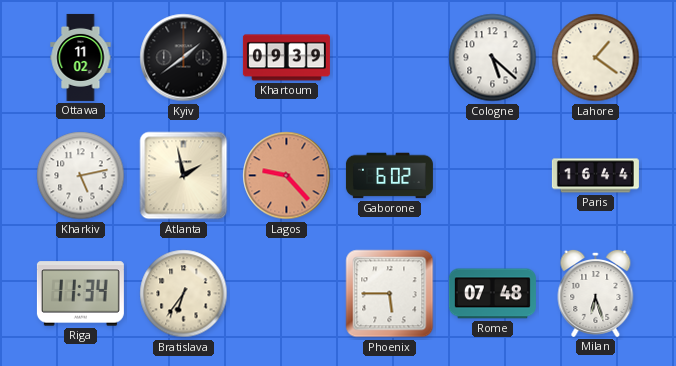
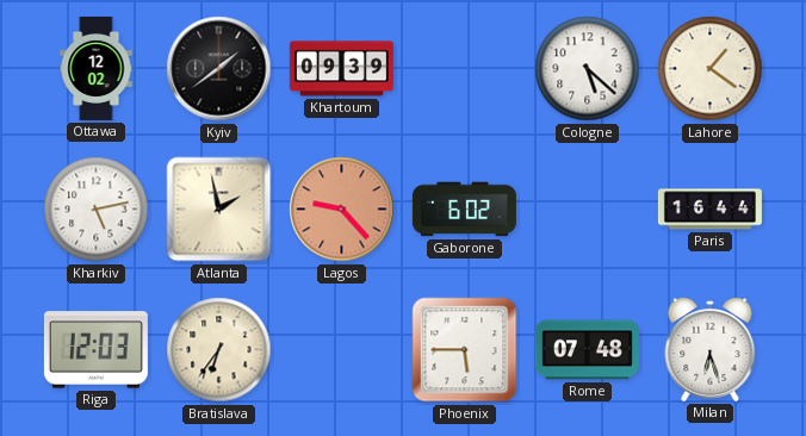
Ottawa: 11:02 -> 12:02 (97, 68)
Riga: 11:34 -> 12:03 (95, 350)
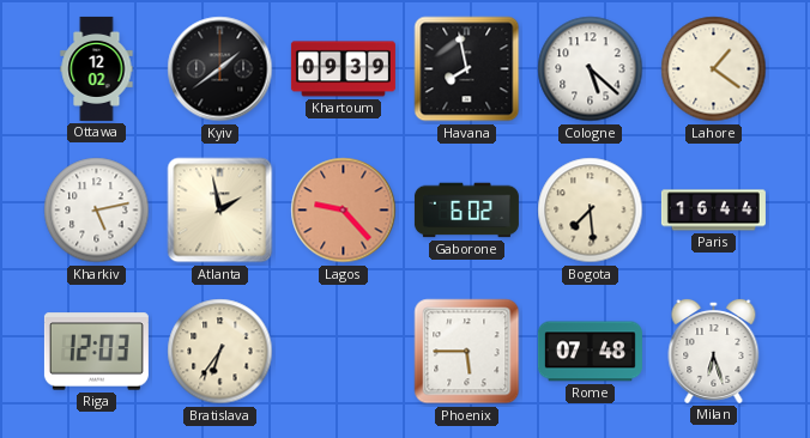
Havana: none -> 7:58 (467, 69)
Bogota: none -> 7:29 (591, 211)
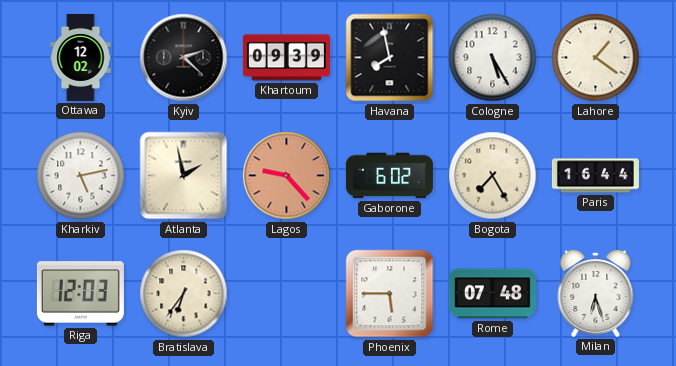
Kyiv: 1:39 -> 2:22 (184, 58)
Cologne: 5:22 -> 5:25 (493, 58)
Bogota: 7:29 -> 7:25 (493, 176)
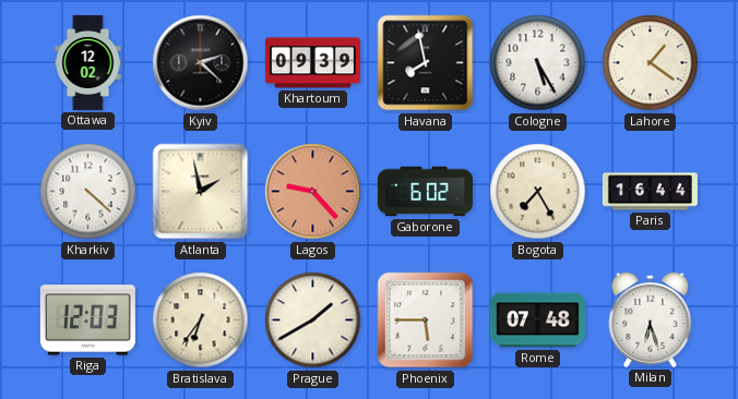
Kharkiv: 5:13 -> 4:22 (88, 192)
Prague: none -> 1:40 (313, 321)
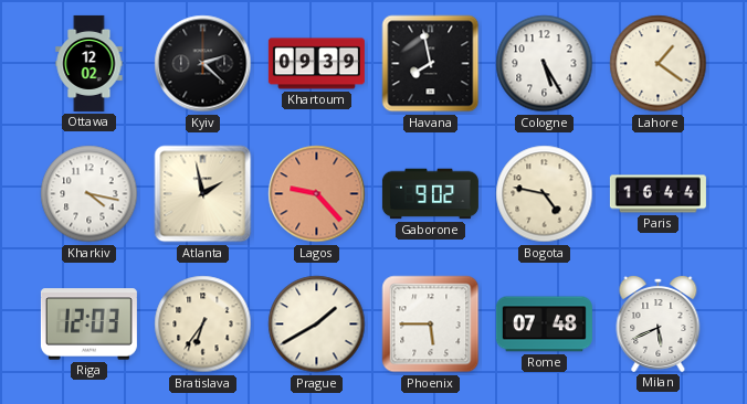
Kharkiv: 4:22 -> 4:17 (90, 194)
Gaborone: 6:02 -> 9:02 (430, 194)
Bogota: 7:25 -> 4:47 (545, 194)
Milan: 6:27 -> 5:41 (659, 323)
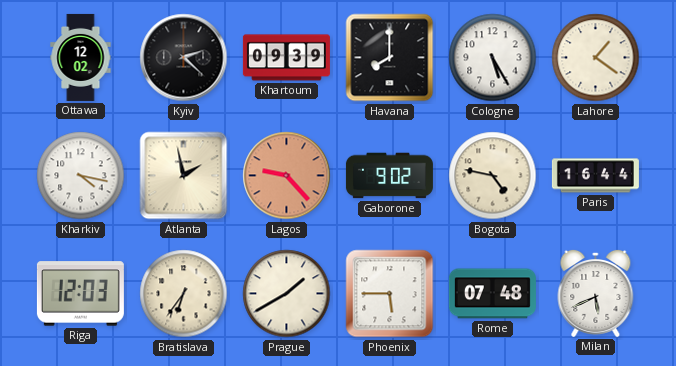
Havana: 7:58 -> 8:00 (390, 58)
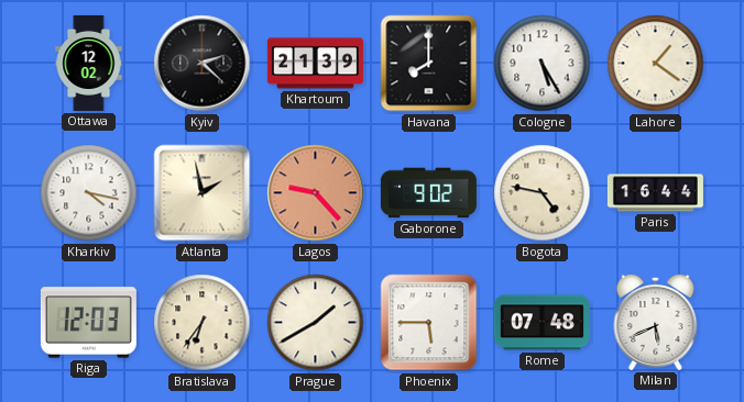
Khartoum: 09:39 -> 21:39 (315, 64)
